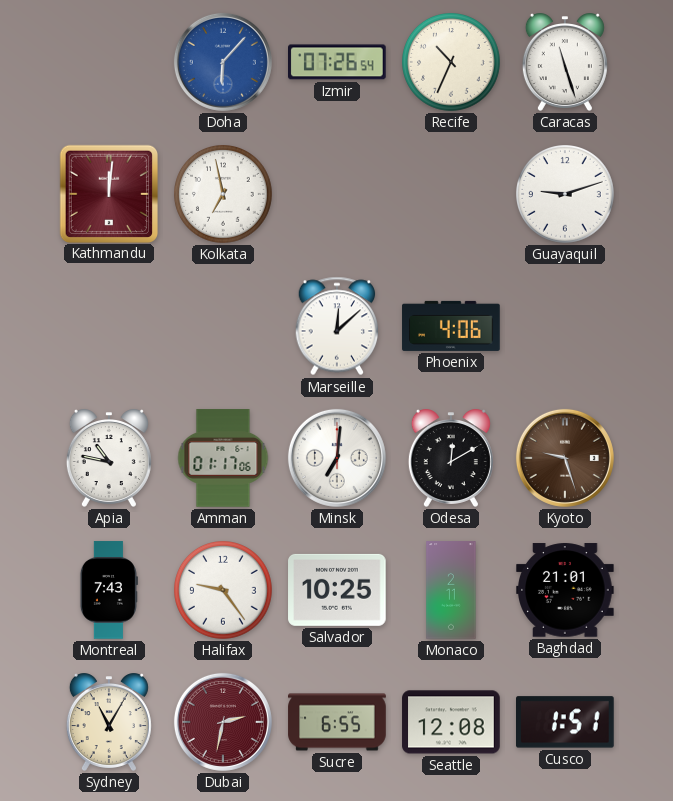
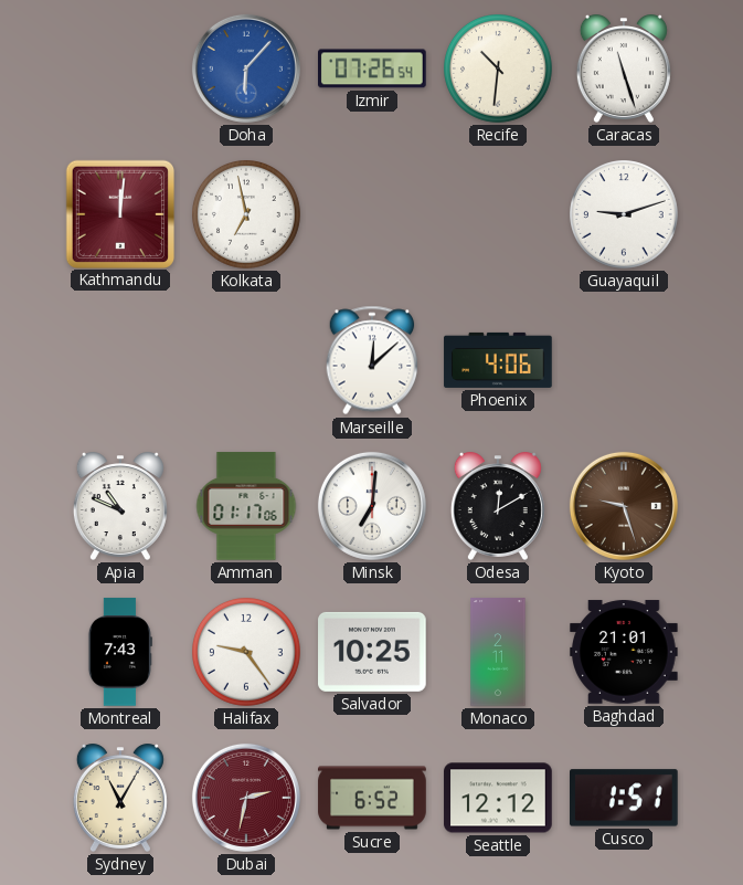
Recife: 10:34 -> 10:31 (499, 70)
Apia: 10:47 -> 10:49 (120, 506)
Sucre: 6:55 -> 6:52 (372, 798)
Seattle: 12:08 -> 12:12 (498, 798)
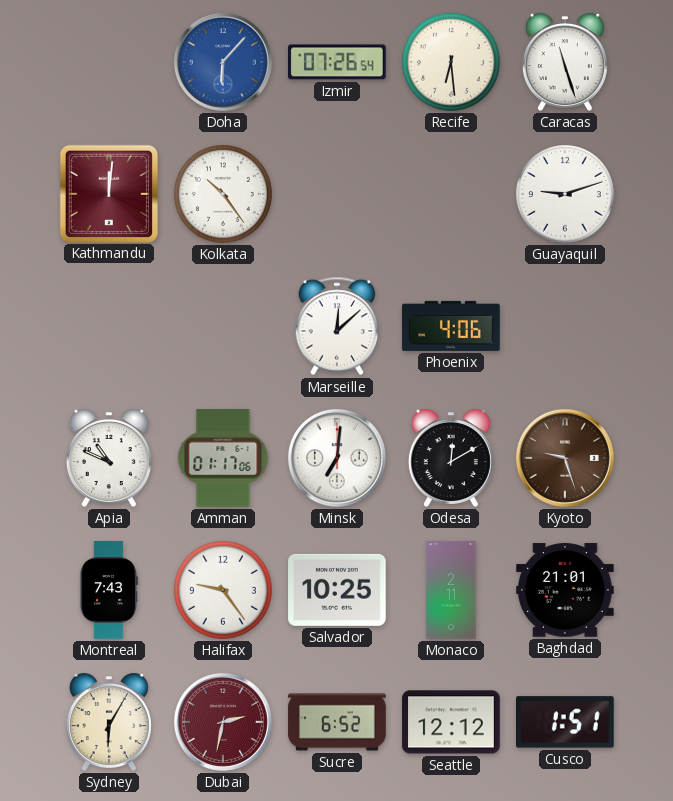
Recife: 10:31 -> 6:29 (452, 63)
Kolkata: 6:58 -> 10:24 (224, 195)
Sydney: 11:05 -> 6:05 (109, 722)
